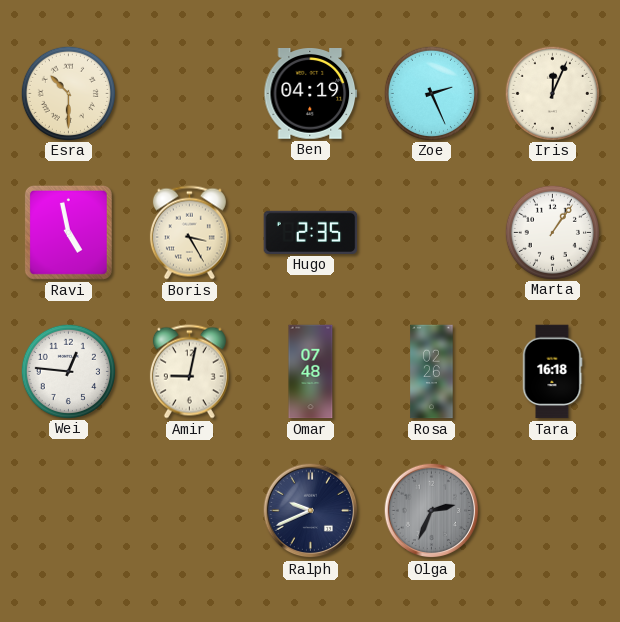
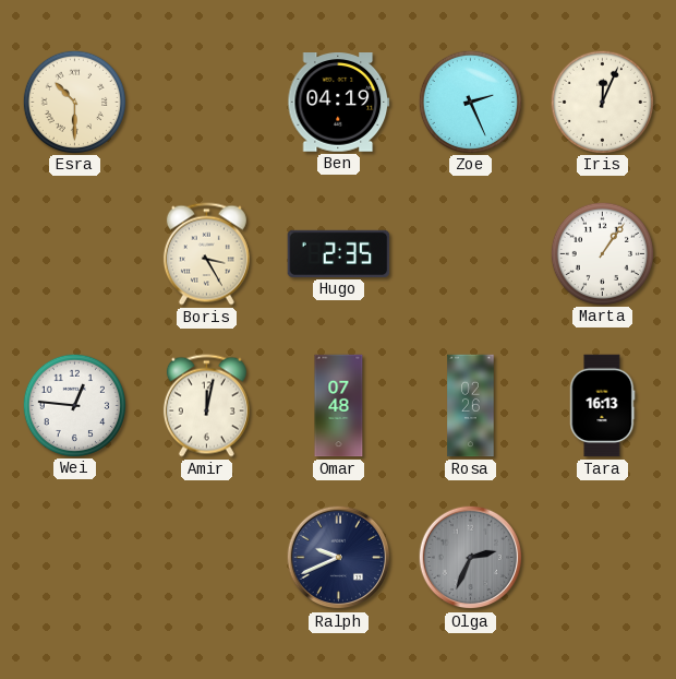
Ravi: 4:58 -> none (68, 232)
Amir: 9:02 -> 12:02 (206, 406)
Tara: 16:18 -> 16:13 (603, 406)
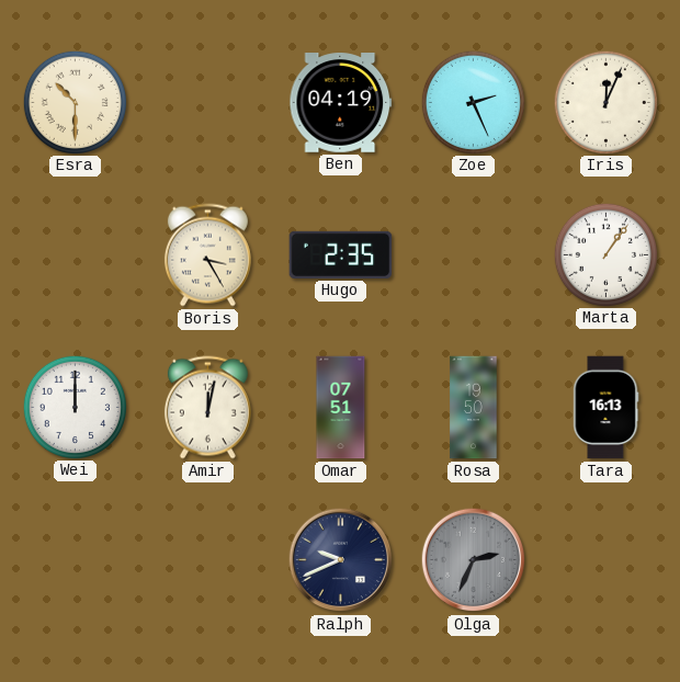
Wei: 12:46 -> 12:00 (75, 407)
Omar: 07:48 -> 07:51 (341, 408)
Rosa: 02:26 -> 19:50 (474, 408)
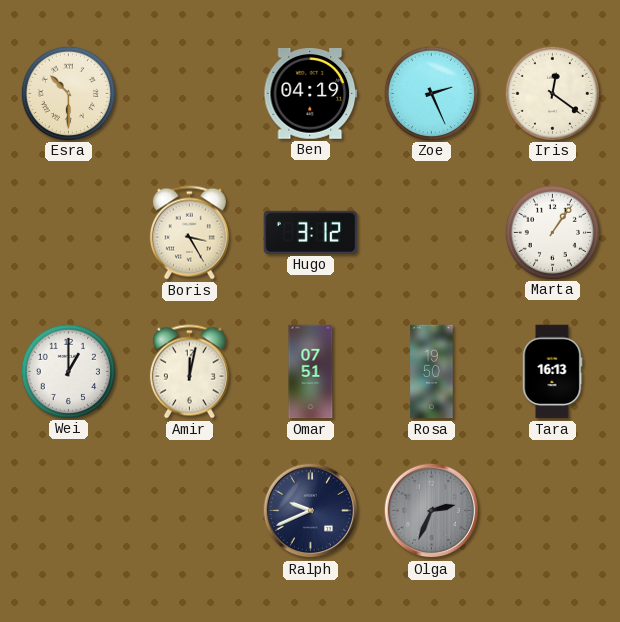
Iris: 12:04 -> 12:21 (552, 93)
Hugo: 2:35 -> 3:12 (311, 232)
Wei: 12:00 -> 1:00 (68, 371)
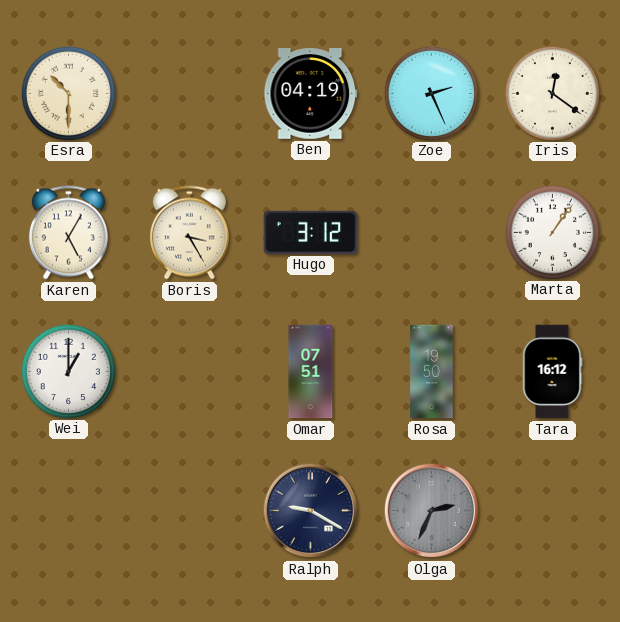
Karen: none -> 5:05 (68, 233)
Amir: 12:02 -> none (189, 372)
Tara: 16:13 -> 16:12 (553, 372)
Ralph: 9:41 -> 9:20 (311, 511)
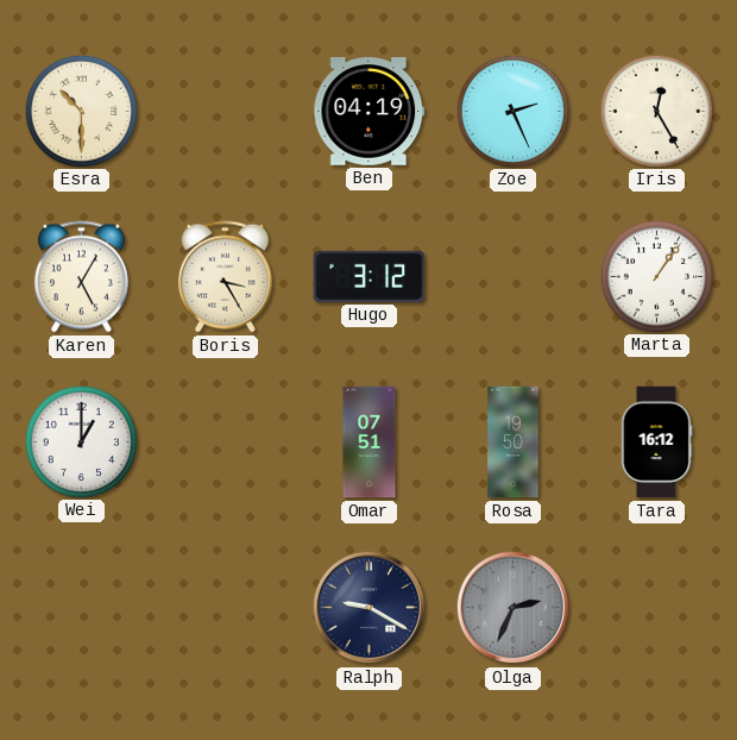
Iris: 12:21 -> 12:25 (656, 111)
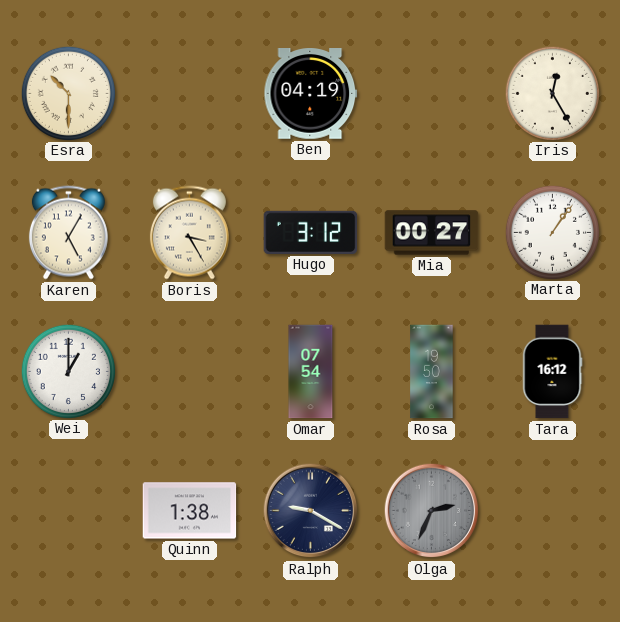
Zoe: 2:26 -> none (512, 111)
Mia: none -> 00:27 (432, 233)
Omar: 07:51 -> 07:54 (311, 372)
Quinn: none -> 1:38 (190, 511)
